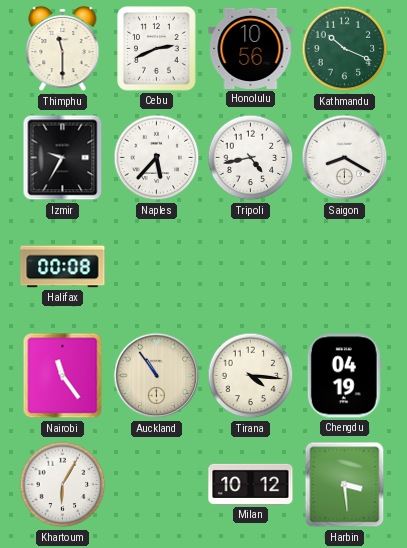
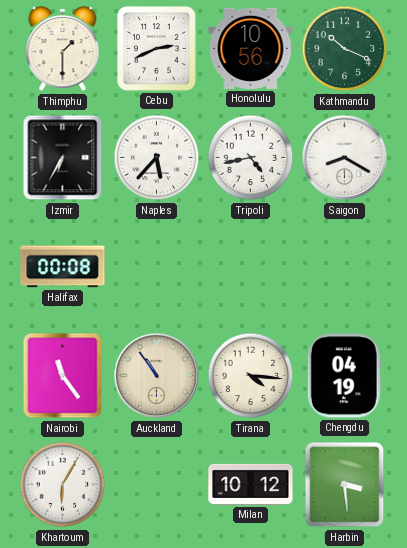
Thimphu: 11:30 -> 1:30 (63, 49)
Izmir: 9:35 -> 6:35 (63, 158)
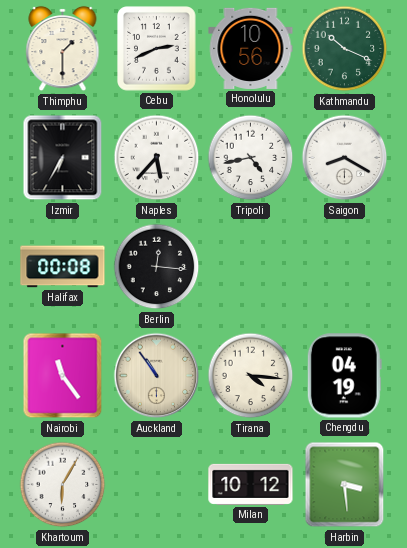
Berlin: none -> 12:16 (157, 267)
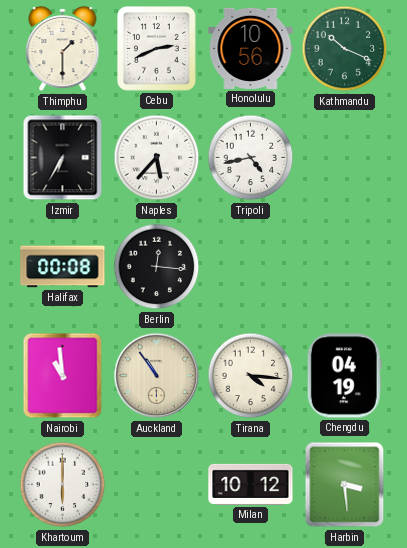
Saigon: 8:20 -> none (345, 158)
Nairobi: 11:24 -> 10:59 (63, 376)
Khartoum: 6:05 -> 6:00 (63, 485)
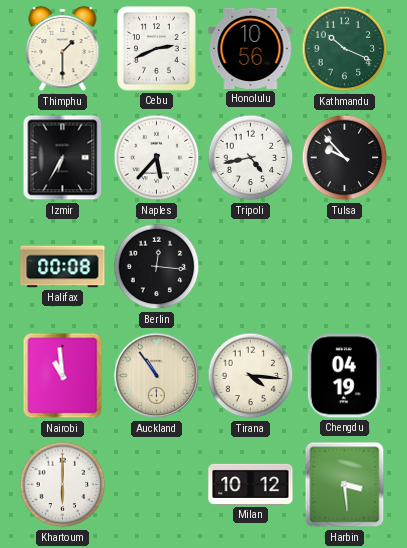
Tulsa: none -> 9:53 (345, 158)
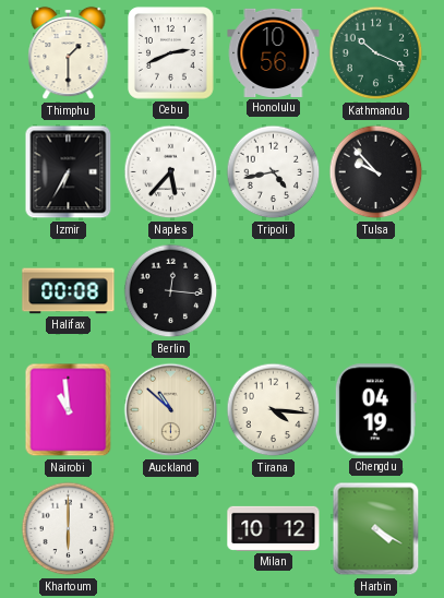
Auckland: 10:54 -> 10:52 (171, 410)
Harbin: 3:29 -> 4:20 (376, 529)
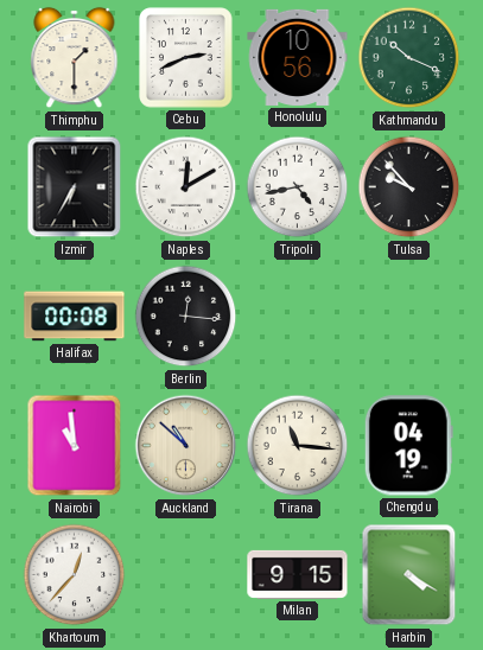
Naples: 5:37 -> 12:10 (186, 187)
Tirana: 4:16 -> 11:16 (298, 446)
Khartoum: 6:00 -> 12:37 (75, 575)
Milan: 10:12 -> 9:15 (298, 574)
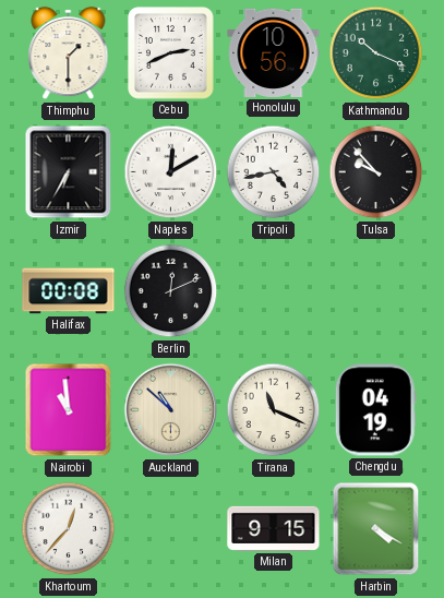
Berlin: 12:16 -> 12:11 (171, 291)
Tirana: 11:16 -> 11:19 (274, 410)
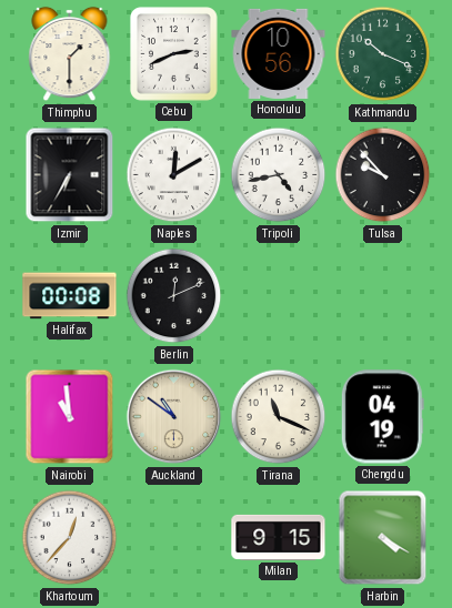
Auckland: 10:52 -> 10:51 (174, 417)
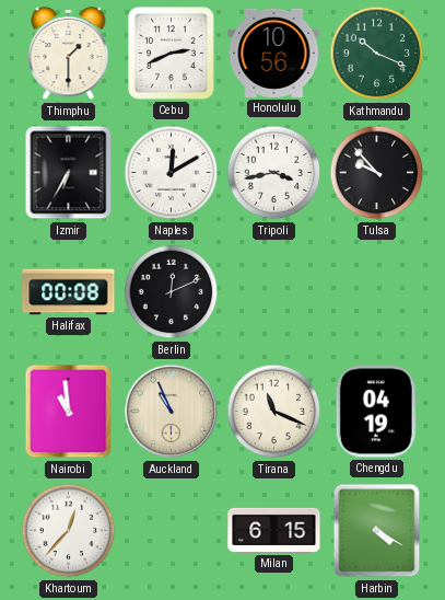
Tripoli: 4:43 -> 3:43 (274, 173)
Auckland: 10:51 -> 10:56 (172, 412)
Milan: 9:15 -> 6:15 (274, 530)
